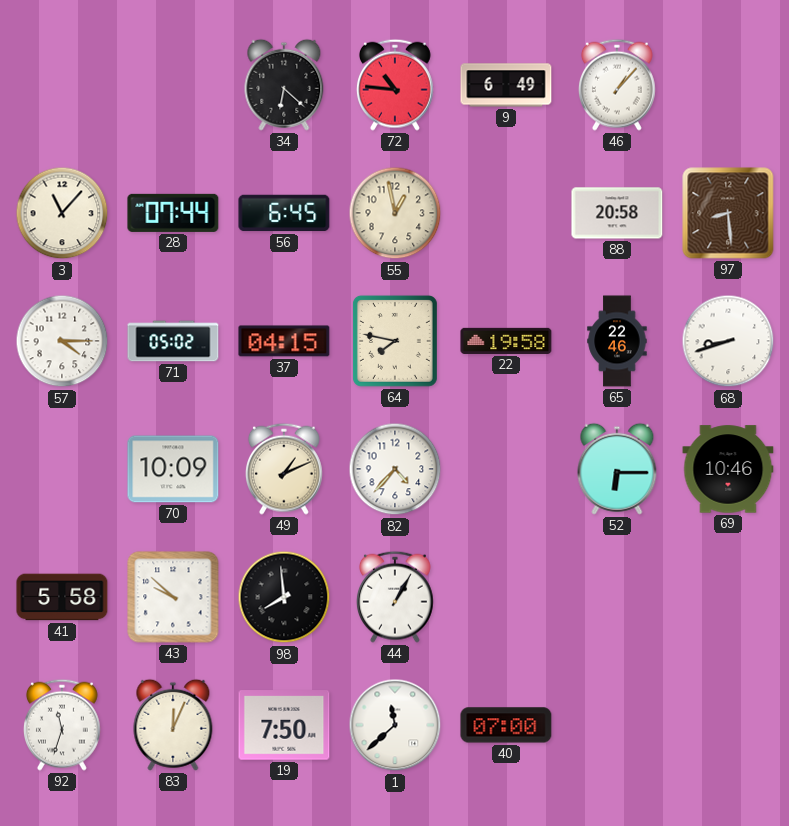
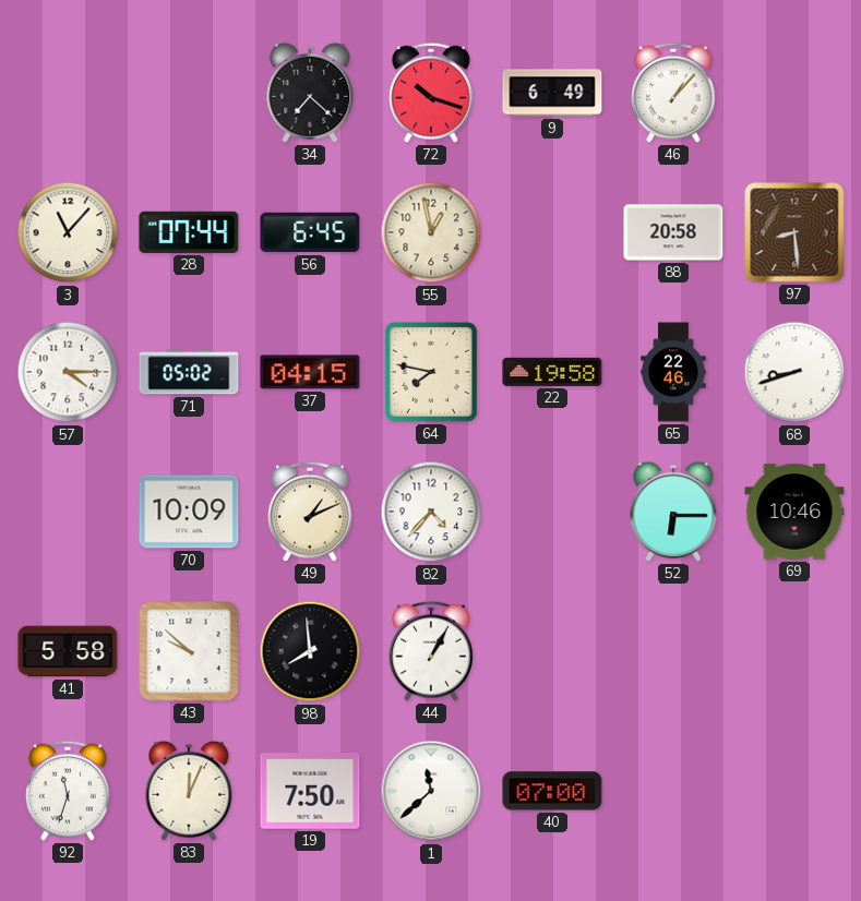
34: 6:22 -> 7:22 (310, 93)
72: 10:46 -> 10:18 (431, 93)
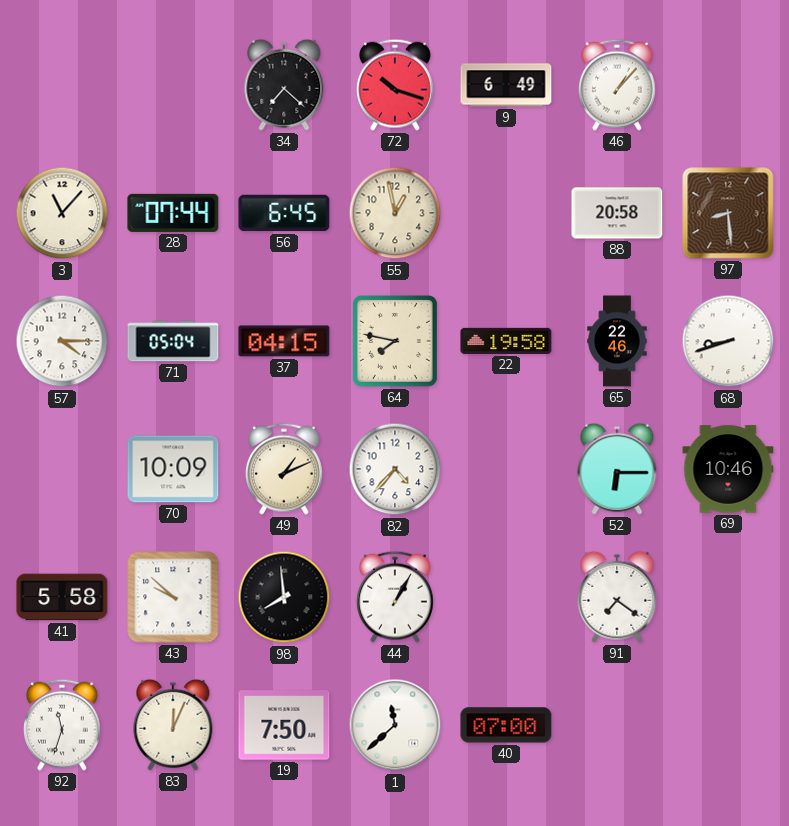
71: 05:02 -> 05:04 (173, 341)
91: none -> 7:21 (617, 597)
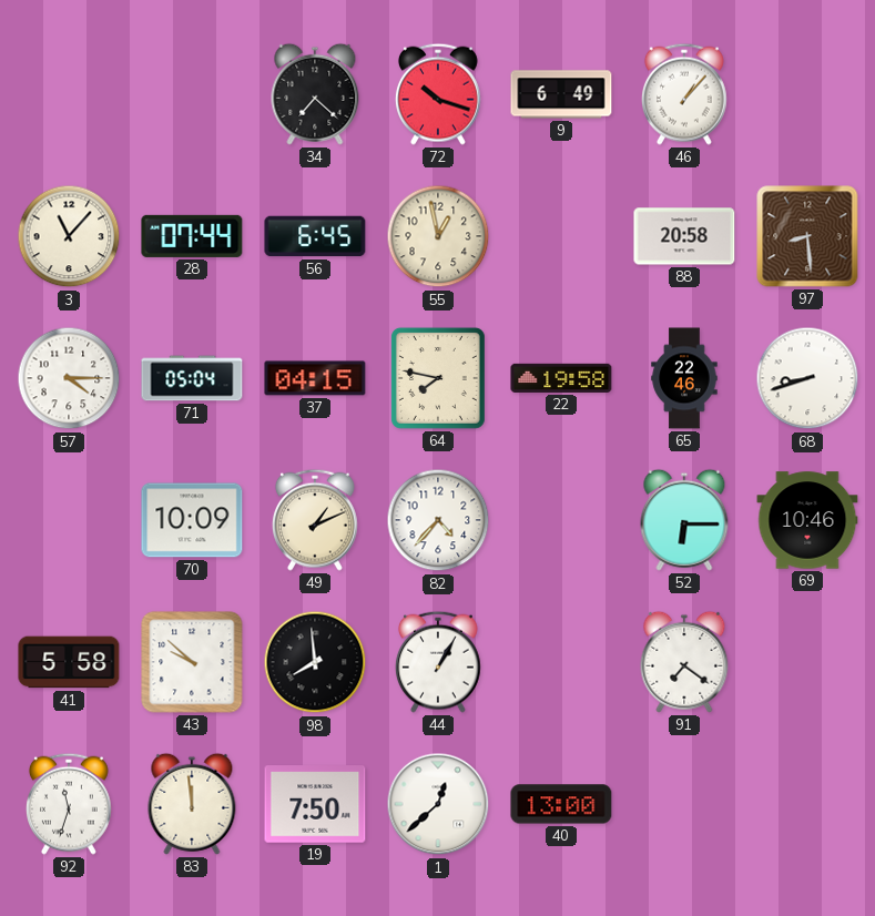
83: 12:04 -> 11:59 (192, 804)
1: 11:38 -> 12:38 (438, 804)
40: 07:00 -> 13:00 (561, 804)
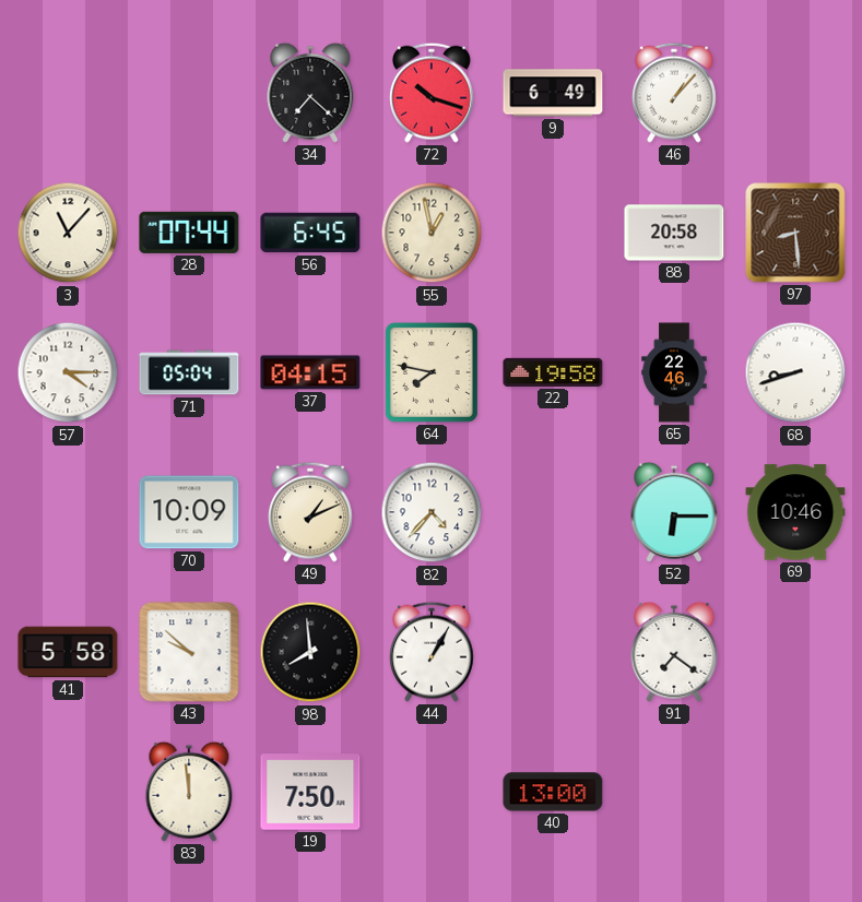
92: 11:33 -> none (69, 804)
1: 12:38 -> none (438, 804)
